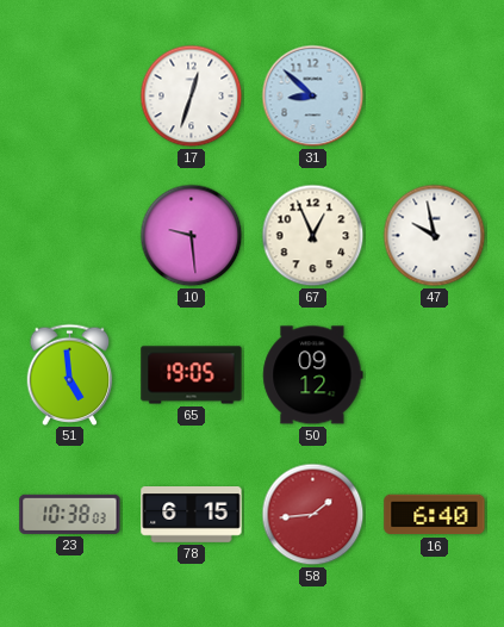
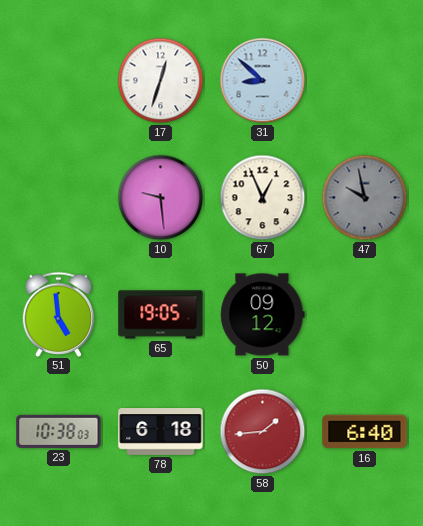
47 dial: white -> grey (365, 198)
78: 6:15 -> 6:18 (161, 432)
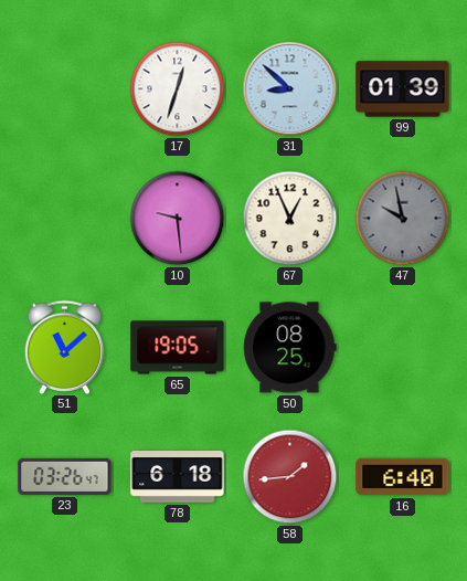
99: none -> 01:39 (403, 89)
51: 4:59 -> 11:08 (65, 347)
50: 09:12 -> 08:25 (290, 348)
23: 10:38 -> 03:26 (65, 476)
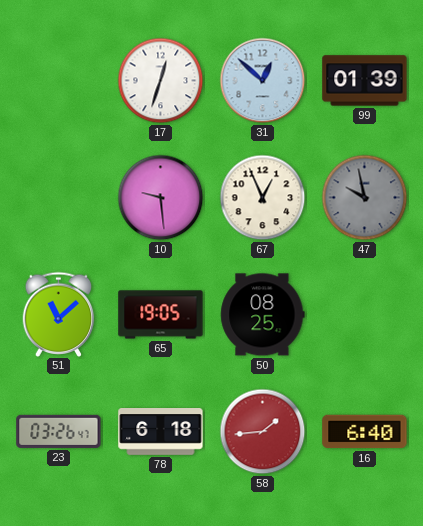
31: 8:52 -> 12:52 (263, 81)
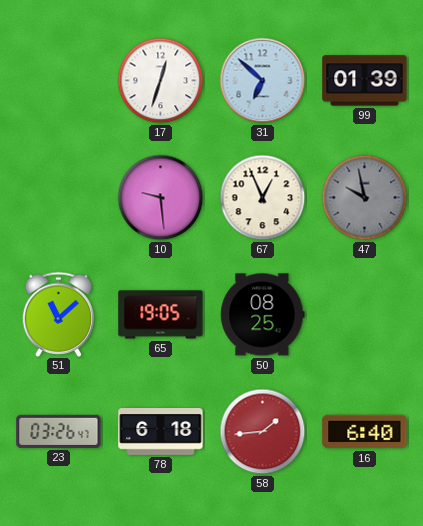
31: 12:52 -> 6:52 (263, 81)
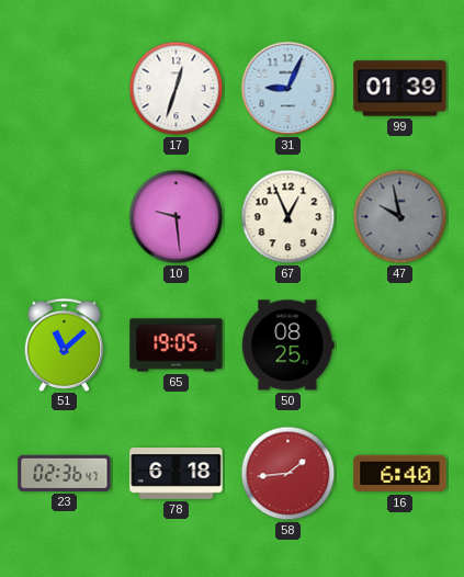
31: 6:52 -> 9:04 (288, 89)
23: 03:26 -> 02:36 (65, 473)
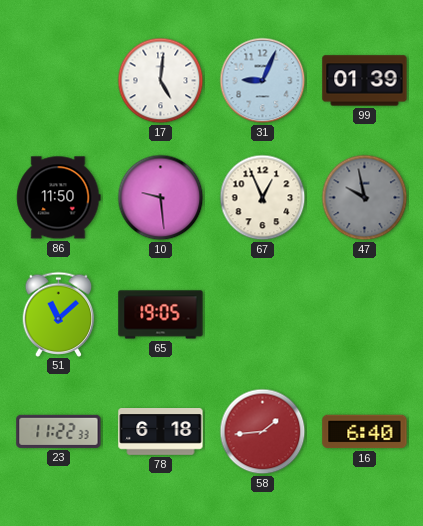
17: 12:33 -> 5:01 (161, 81)
86: none -> 11:50 (59, 198)
50: 08:25 -> none (288, 346)
23: 02:36 -> 11:22 (59, 431)
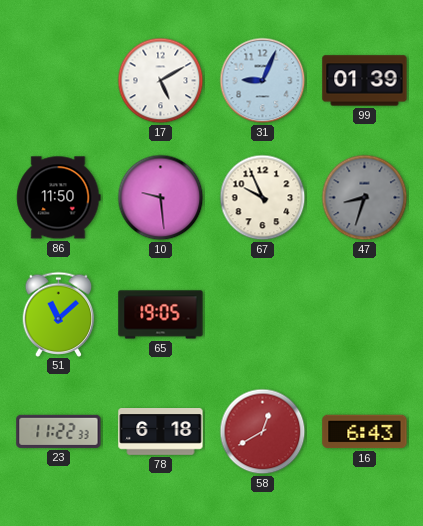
17: 5:01 -> 5:10 (161, 81)
67: 12:56 -> 9:56 (263, 198)
47: 9:58 -> 8:33 (365, 198)
58: 1:44 -> 12:40 (263, 432)
16: 6:40 -> 6:43 (365, 432)
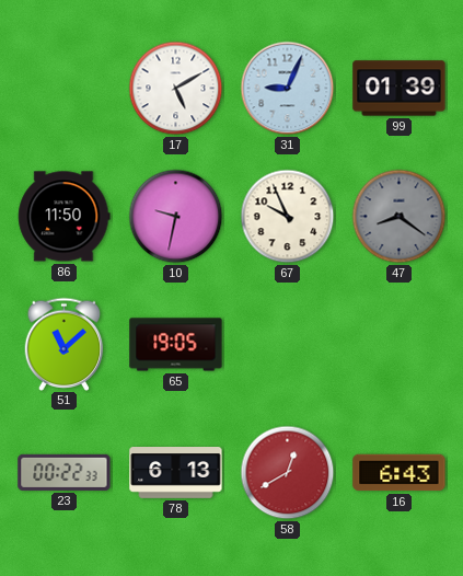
10: 9:29 -> 9:32 (176, 217)
47: 8:33 -> 8:21 (400, 217)
23: 11:22 -> 00:22 (65, 472)
78: 6:18 -> 6:13 (176, 473)
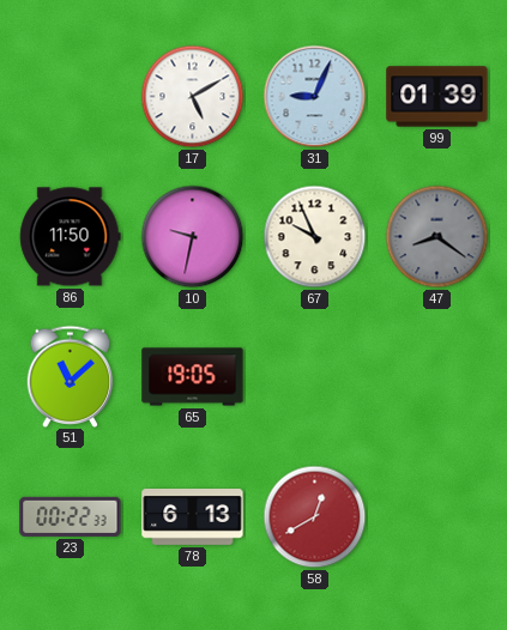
16: 6:43 -> none (400, 473)
